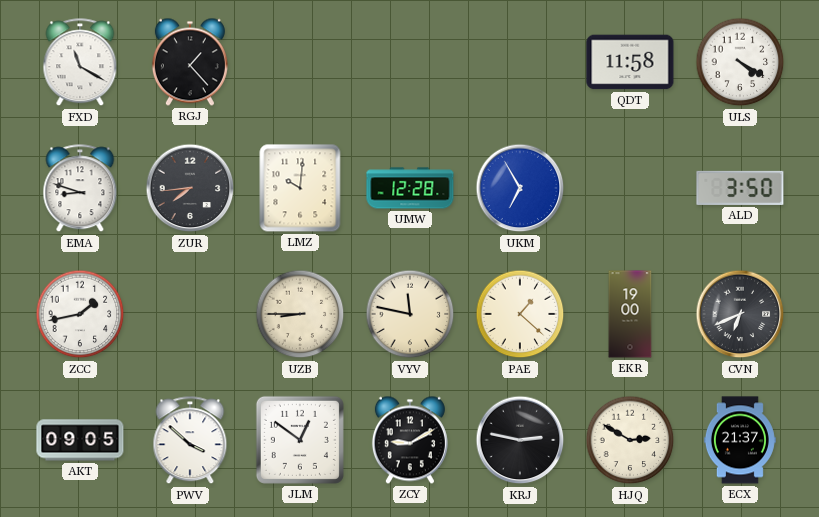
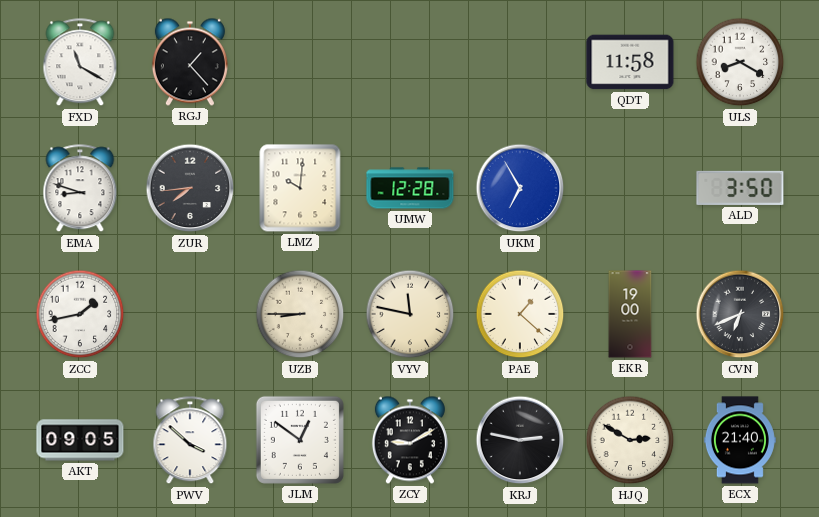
ULS: 4:20 -> 8:20 (740, 62)
ECX: 21:37 -> 21:40 (740, 440)
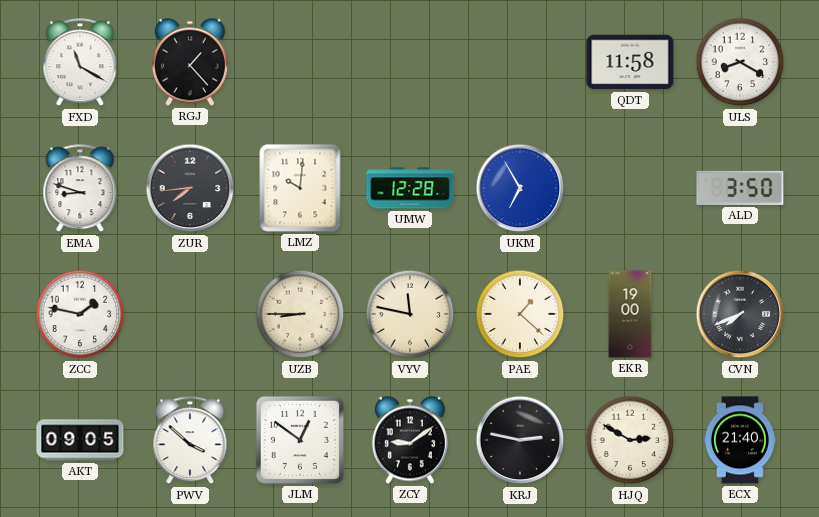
ZCC: 1:43 -> 1:47 (80, 314)
CVN: 6:41 -> 7:41 (740, 314)
ZCY: 9:10 -> 9:09 (410, 440)
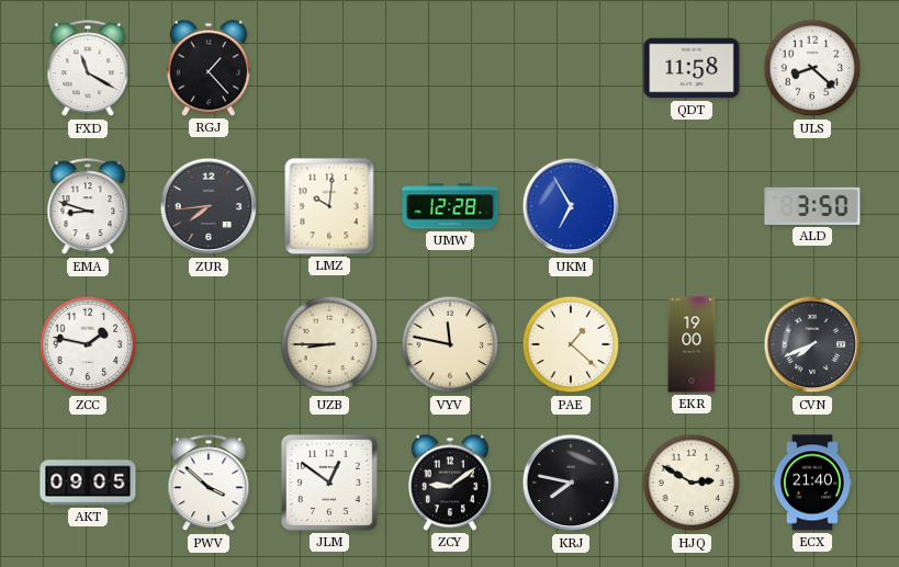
ULS: 8:20 -> 8:22 (812, 68)
KRJ: 2:47 -> 7:47 (571, 483)
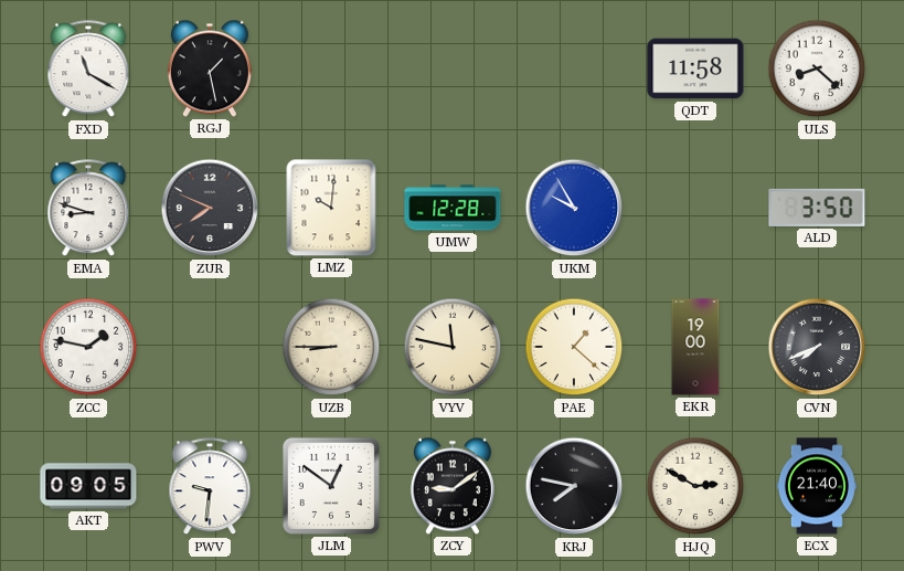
RGJ: 1:23 -> 1:28 (210, 68)
ZUR: 7:44 -> 7:49 (210, 208)
UKM: 6:55 -> 9:55 (574, 208)
PWV: 3:52 -> 9:31 (210, 487)
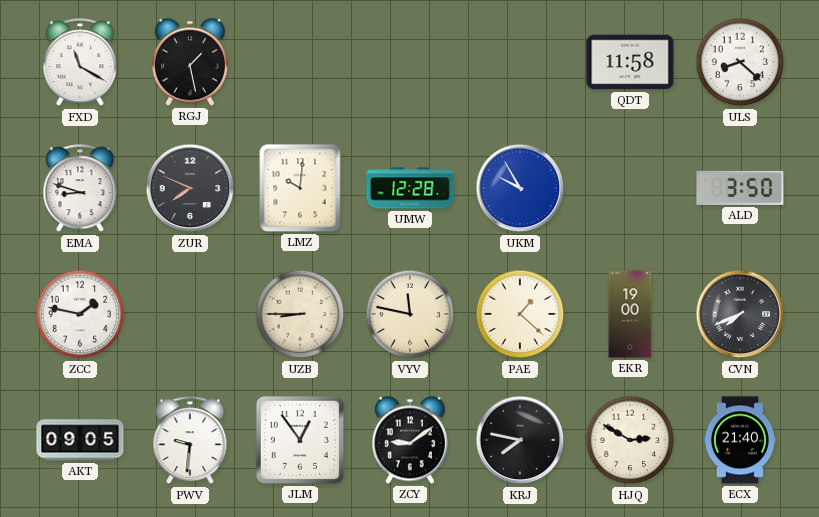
JLM: 12:51 -> 12:54 (300, 440)
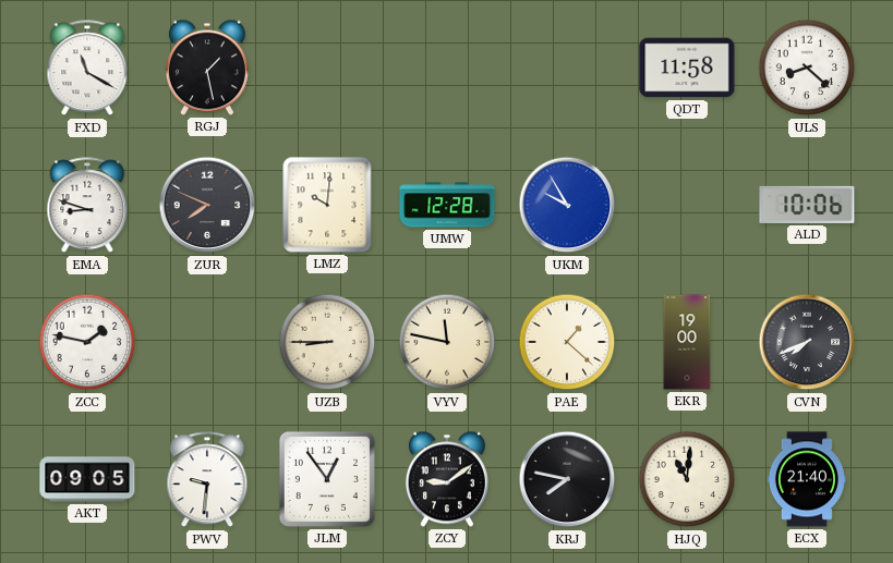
ALD: 3:50 -> 10:06 (807, 205)
HJQ: 2:50 -> 11:01 (687, 479)
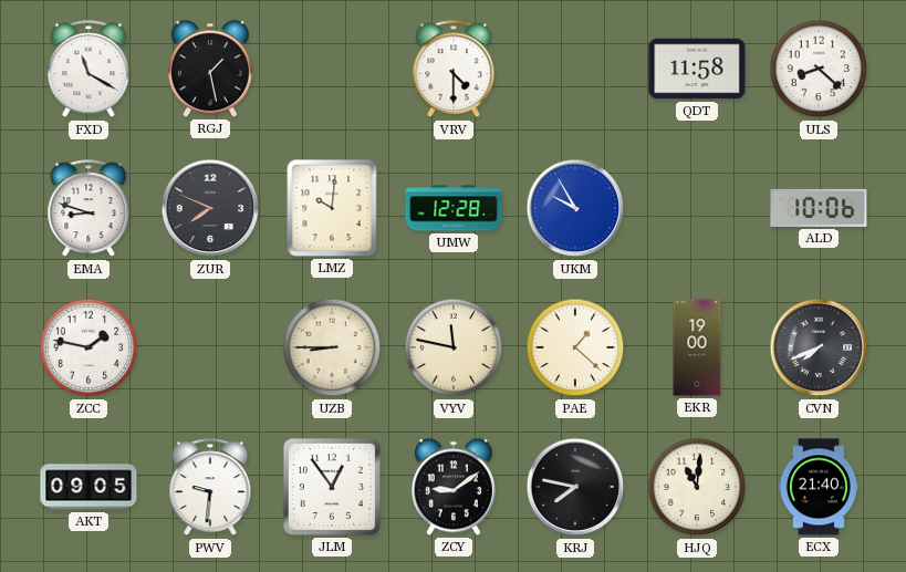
VRV: none -> 4:30 (454, 70)
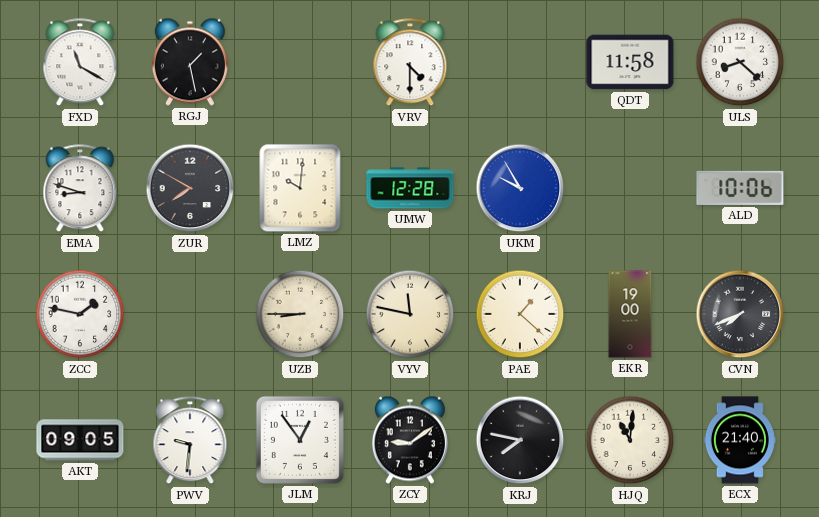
ZUR: 7:49 -> 7:50 (190, 188)
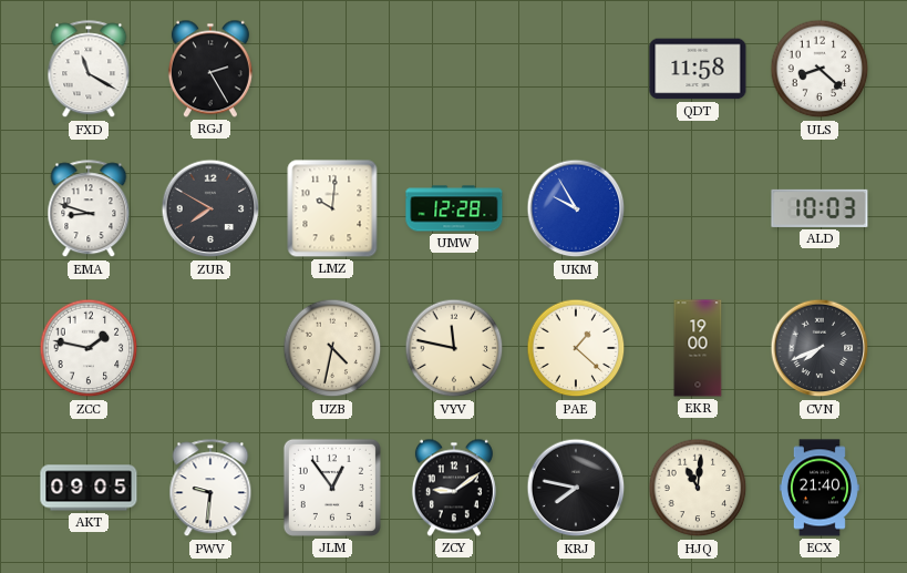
RGJ: 1:28 -> 2:25 (210, 69)
VRV: 4:30 -> none (410, 63)
ALD: 10:06 -> 10:03 (820, 208)
UZB: 8:45 -> 4:32 (332, 348)
